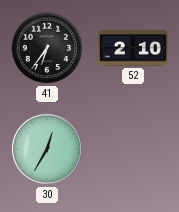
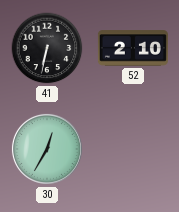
41: 6:36 -> 6:32 (47, 48)
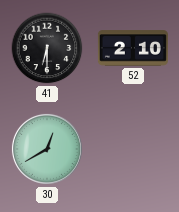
41: 6:32 -> 6:30 (47, 48)
30: 12:35 -> 12:40 (47, 149)
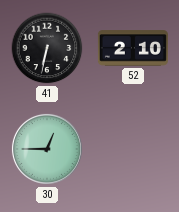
41: 6:30 -> 6:32 (47, 48)
30: 12:40 -> 12:45 (47, 149)
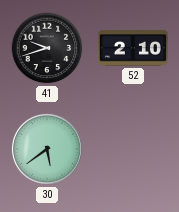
41: 6:32 -> 9:42 (47, 48)
30: 12:45 -> 5:39 (47, 149)
